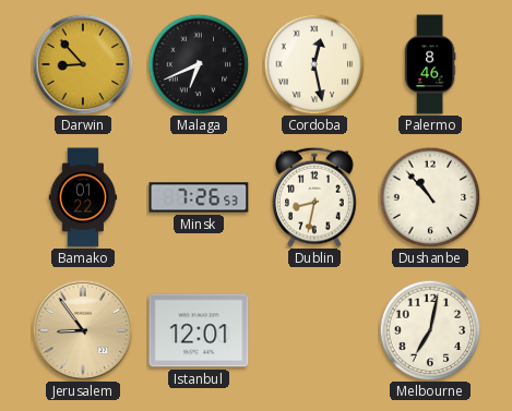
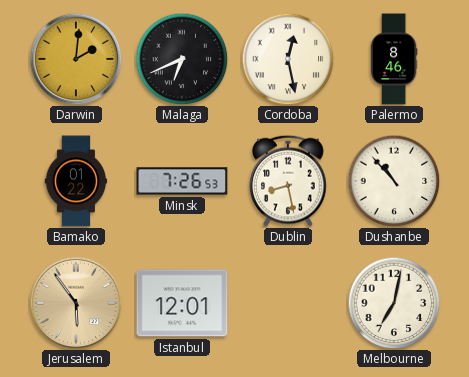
Darwin: 8:53 -> 2:01 (76, 59)
Dublin: 8:32 -> 8:28 (289, 181)
Jerusalem: 8:54 -> 5:54 (76, 303)
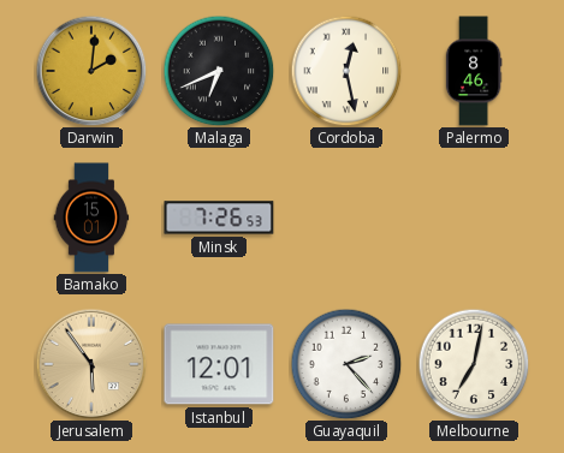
Bamako: 01:22 -> 15:01 (91, 217)
Dublin: 8:28 -> none (289, 181)
Dushanbe: 10:53 -> none (394, 181)
Guayaquil: none -> 2:23 (346, 364)
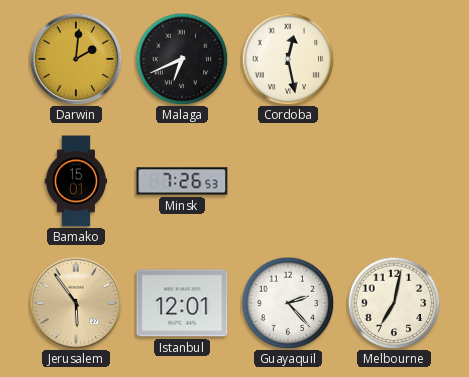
Palermo: 8:46 -> none (474, 71)
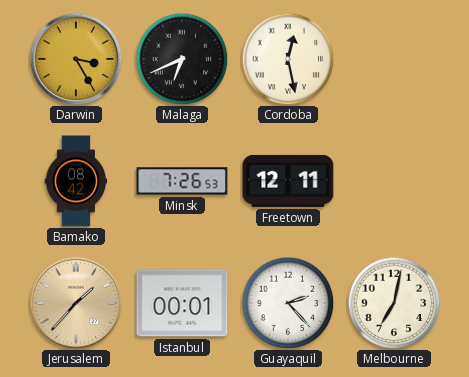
Darwin: 2:01 -> 3:25 (76, 59)
Bamako: 15:01 -> 08:42 (76, 181)
Freetown: none -> 12:11 (288, 181)
Jerusalem: 5:54 -> 1:37 (76, 303)
Istanbul: 12:01 -> 00:01 (182, 303)
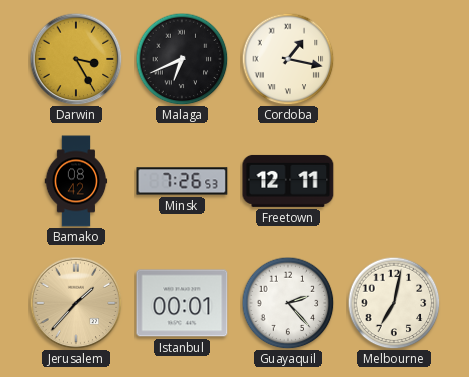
Cordoba: 12:28 -> 1:17 (288, 59)
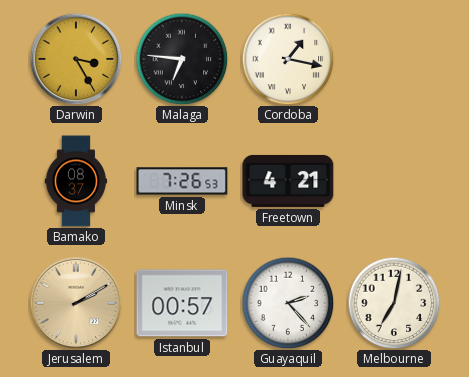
Malaga: 6:41 -> 6:46 (182, 59)
Bamako: 08:42 -> 08:37 (76, 181)
Freetown: 12:11 -> 4:21 (288, 181)
Jerusalem: 1:37 -> 2:10 (76, 303)
Istanbul: 00:01 -> 00:57 (182, 303)
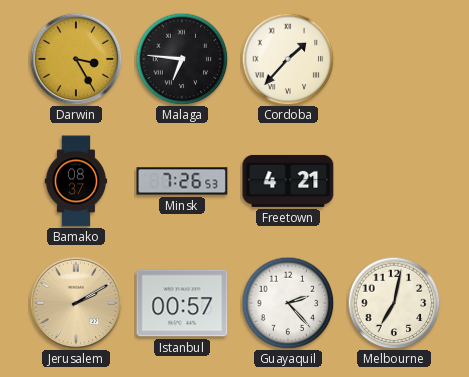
Cordoba: 1:17 -> 1:37 (288, 59)
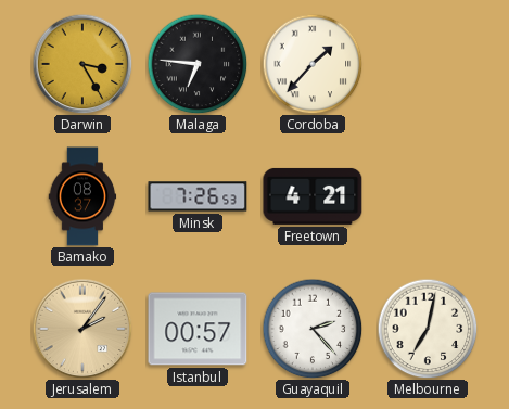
Jerusalem: 2:10 -> 2:06 (82, 329)
